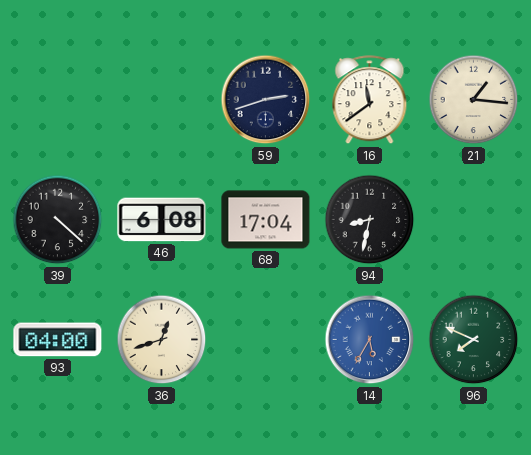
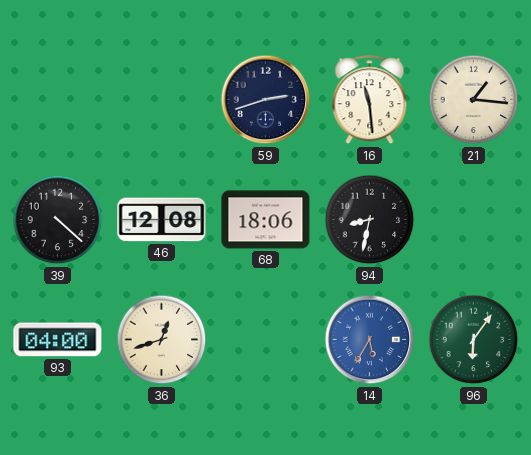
16: 11:39 -> 11:29 (370, 100)
46: 6:08 -> 12:08 (162, 220)
68: 17:04 -> 18:06 (266, 220)
96: 7:49 -> 6:06 (474, 340)
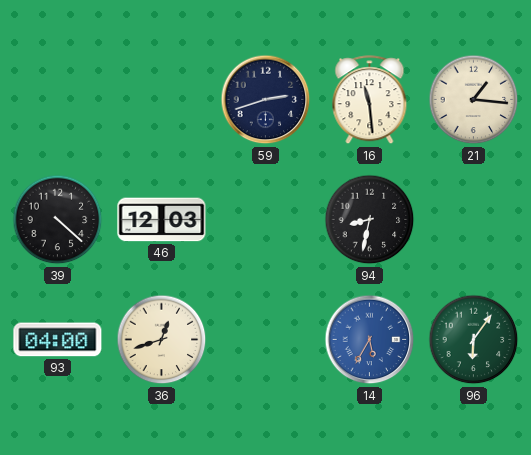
46: 12:08 -> 12:03 (162, 220)
68: 18:06 -> none (266, 220)
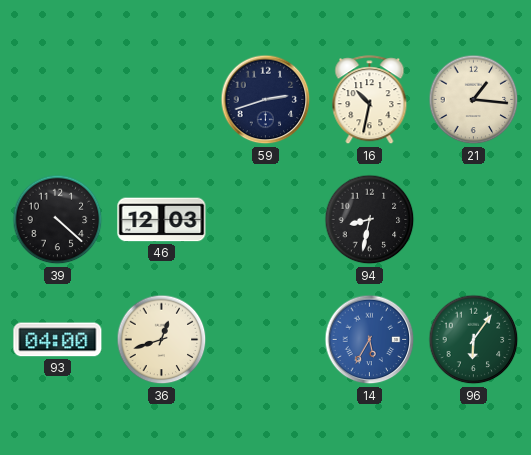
16: 11:29 -> 10:32 (370, 100)
